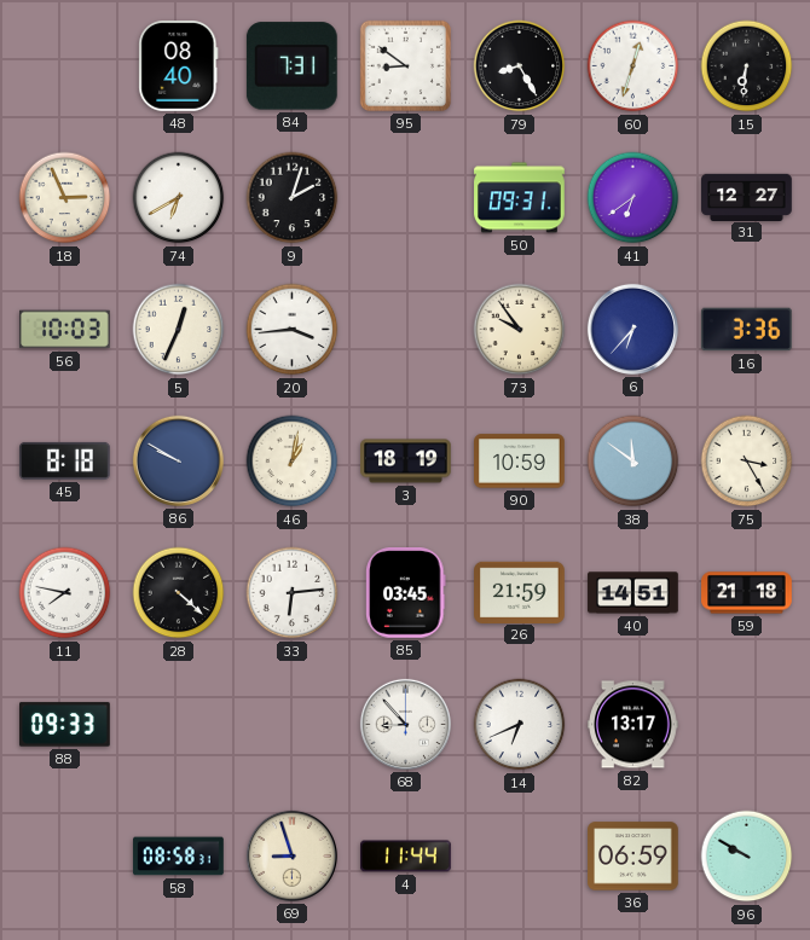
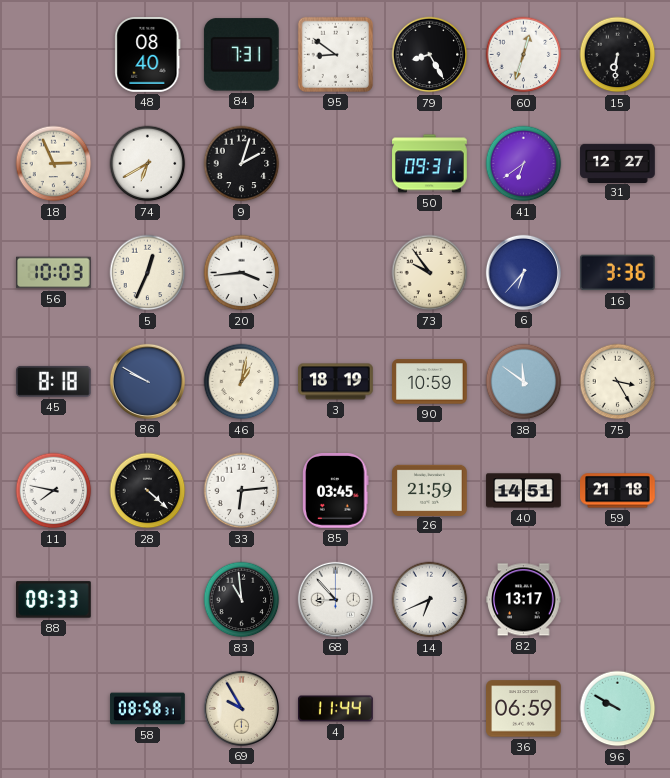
83: none -> 10:59 (242, 600)
69: 8:57 -> 9:55 (241, 708)
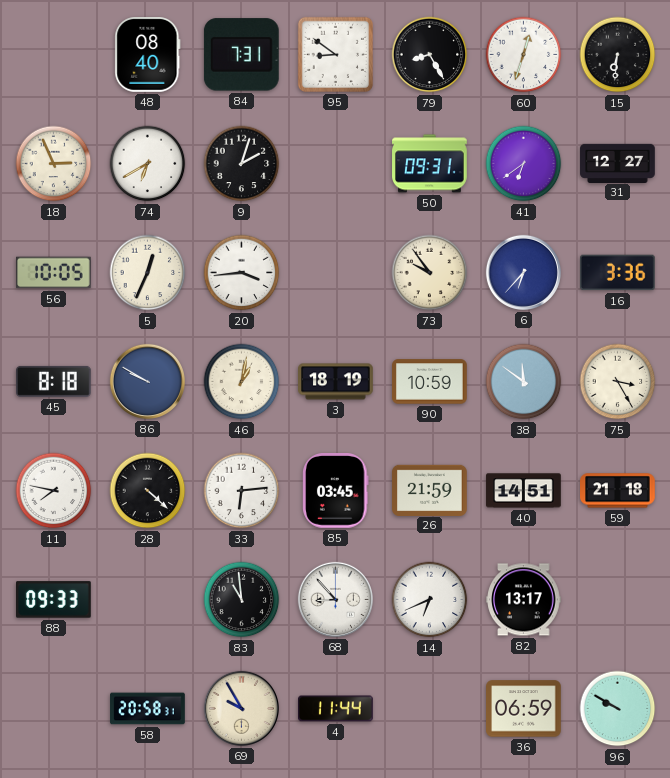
56: 10:03 -> 10:05 (54, 273)
58: 08:58 -> 20:58 (148, 709)
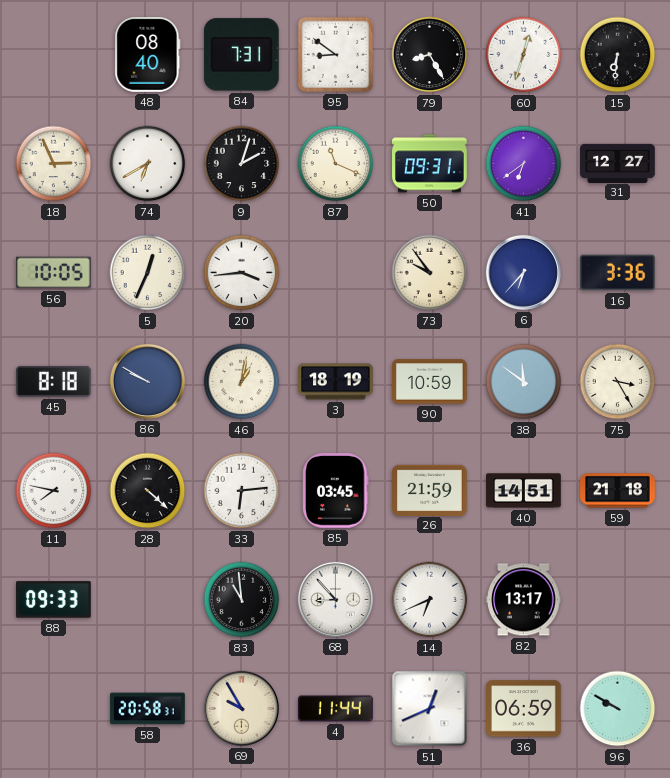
87: none -> 11:19 (336, 164)
51: none -> 12:41 (430, 709)
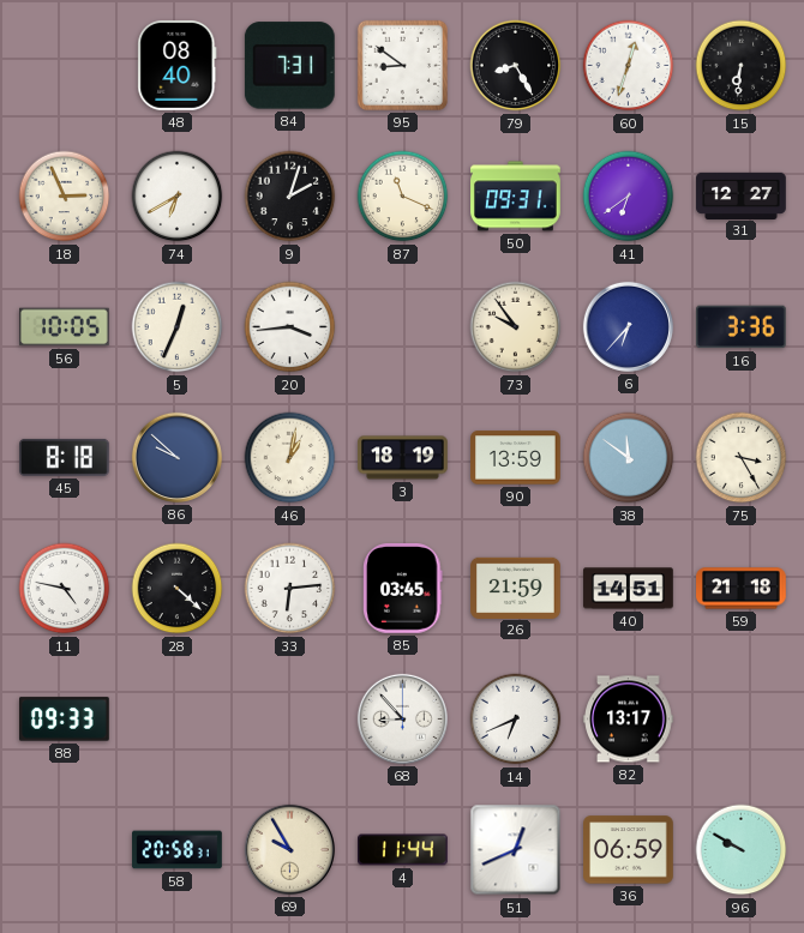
86: 9:50 -> 9:52 (176, 457)
90: 10:59 -> 13:59 (516, 458)
11: 7:47 -> 4:47 (65, 589)
83: 10:59 -> none (242, 600)
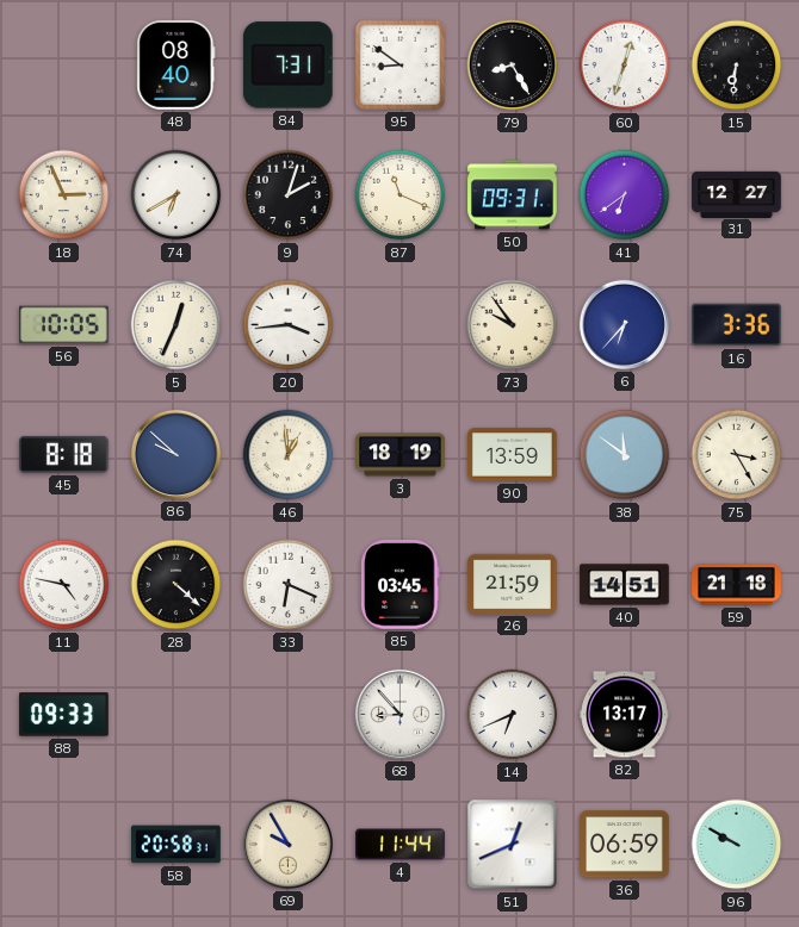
46: 1:02 -> 12:59 (289, 455)
33: 6:14 -> 6:19 (289, 585)
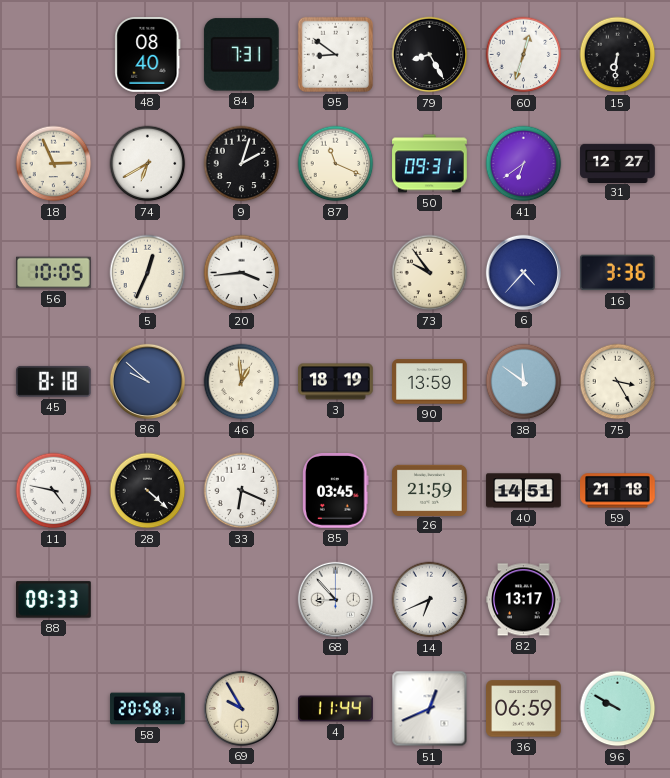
6: 6:37 -> 4:37 (523, 272)
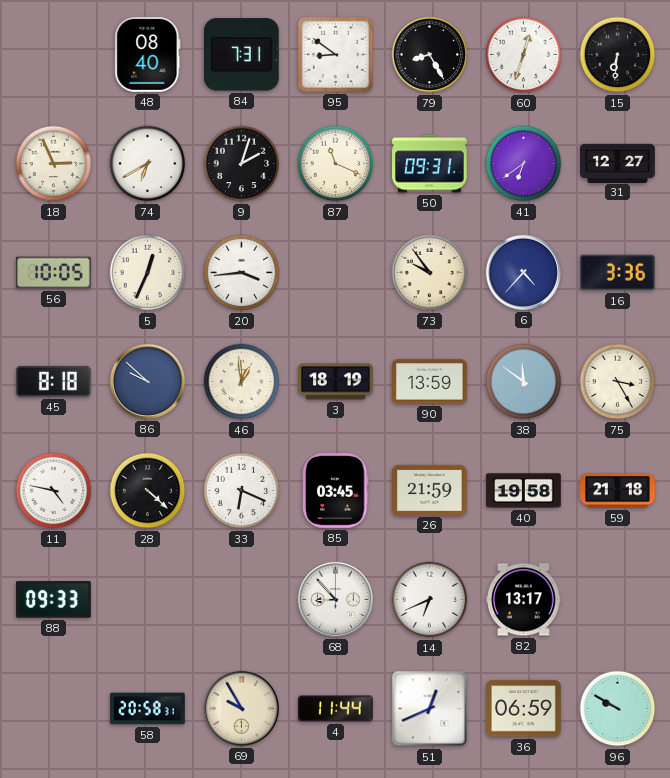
40: 14:51 -> 19:58 (524, 491)
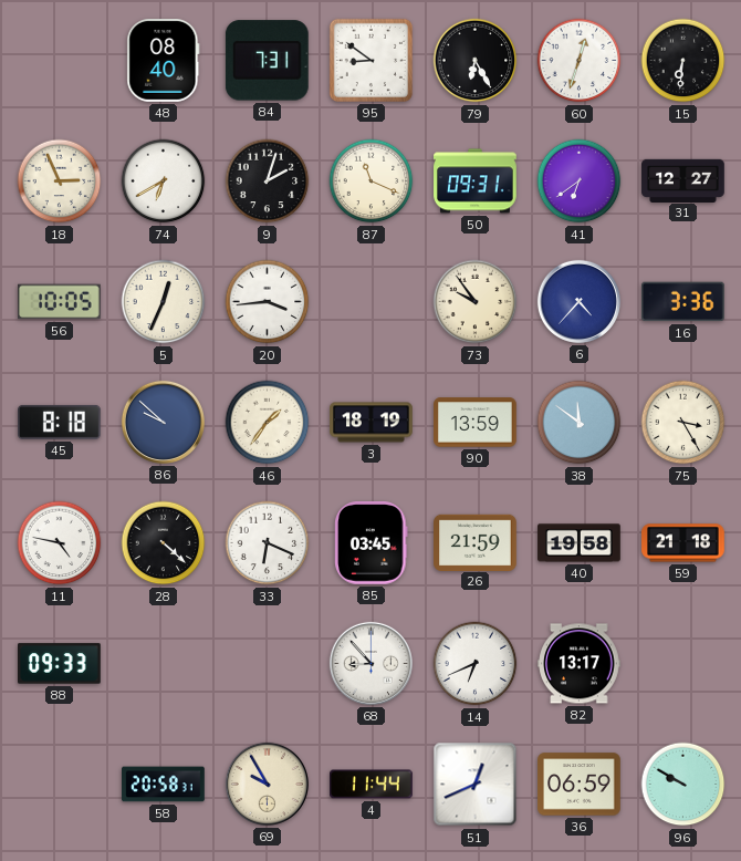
79: 8:25 -> 6:25 (476, 61)
46: 12:59 -> 1:36 (268, 423)
